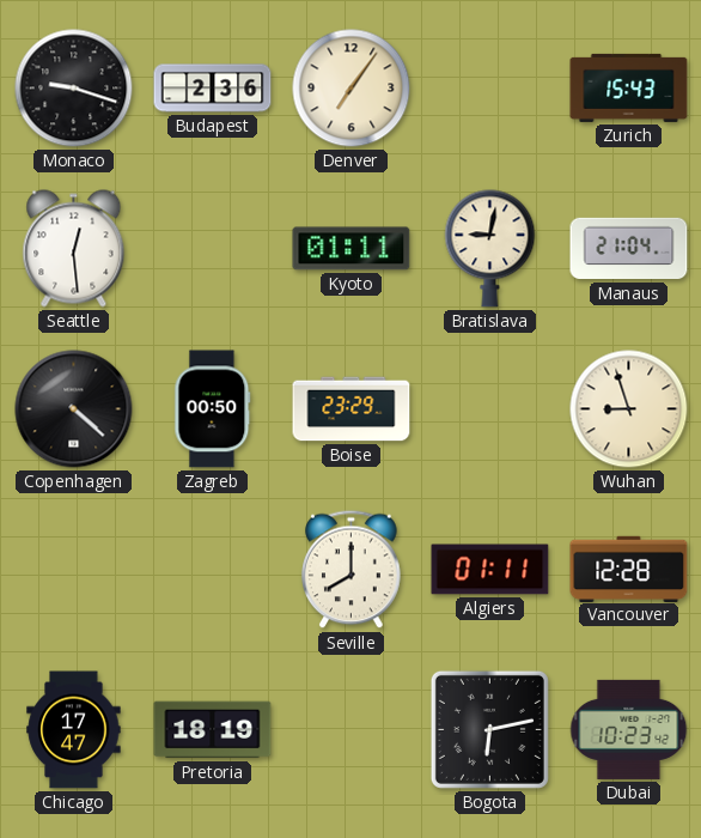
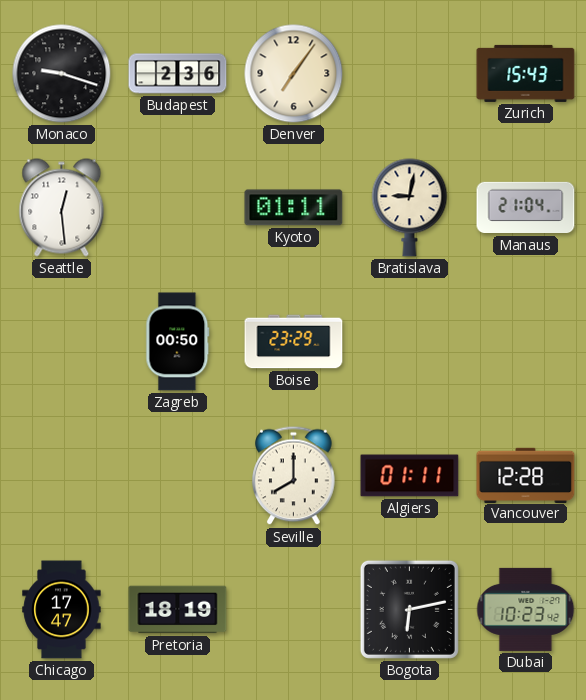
Copenhagen: 4:22 -> none (74, 409)
Wuhan: 8:57 -> none (629, 409)
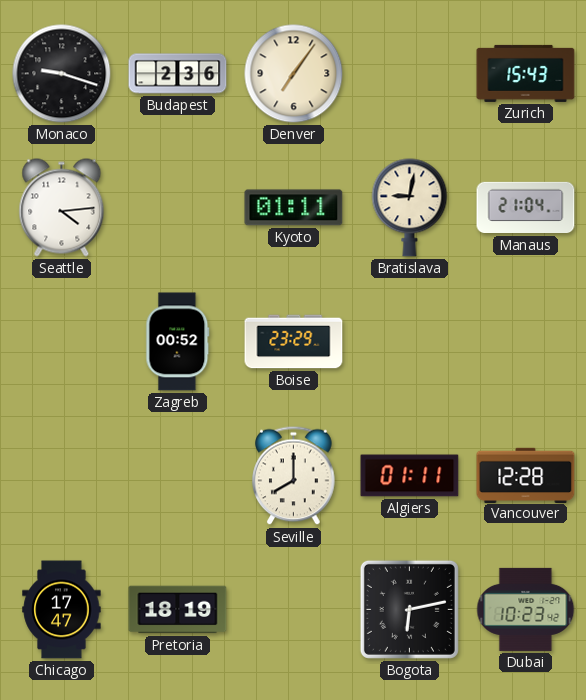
Seattle: 12:29 -> 4:14 (62, 208)
Zagreb: 00:50 -> 00:52 (178, 342)
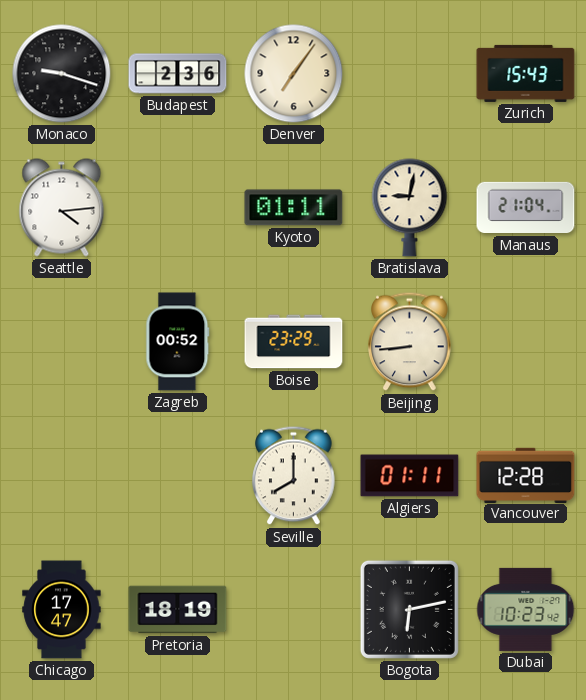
Beijing: none -> 8:44 (410, 342)
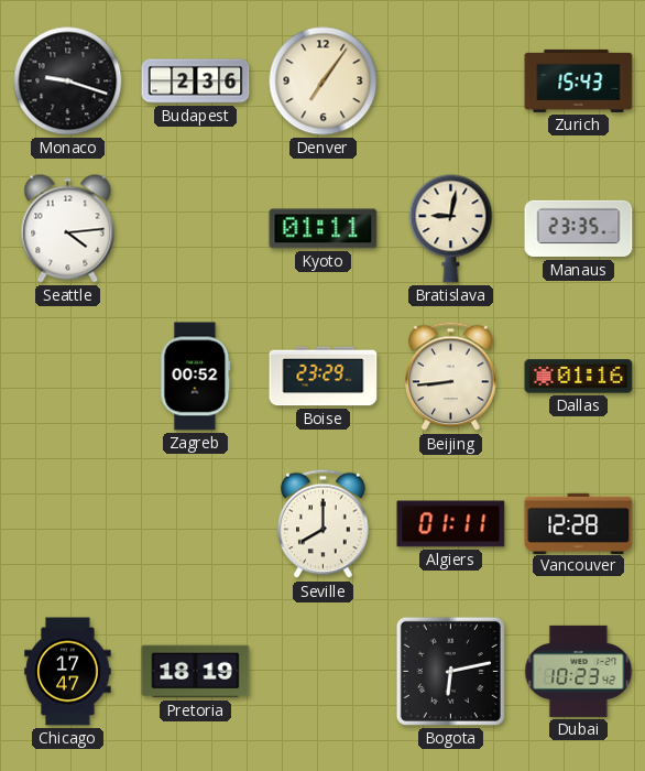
Manaus: 21:04 -> 23:35 (579, 229)
Dallas: none -> 01:16 (579, 377)
